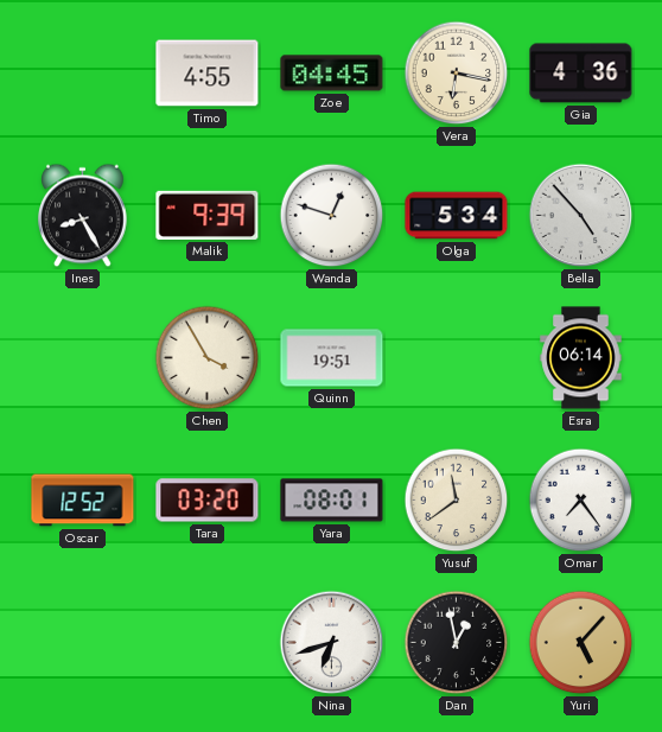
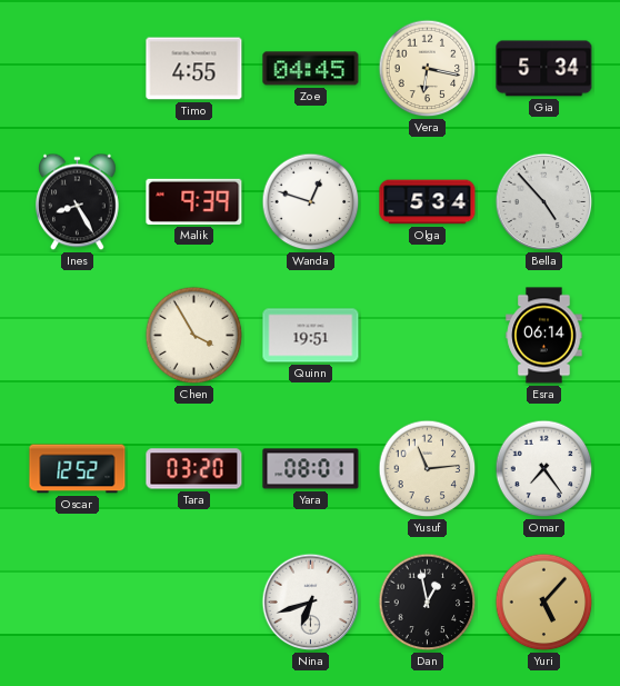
Gia: 4:36 -> 5:34 (544, 69)
Yusuf: 11:39 -> 11:14 (428, 469)
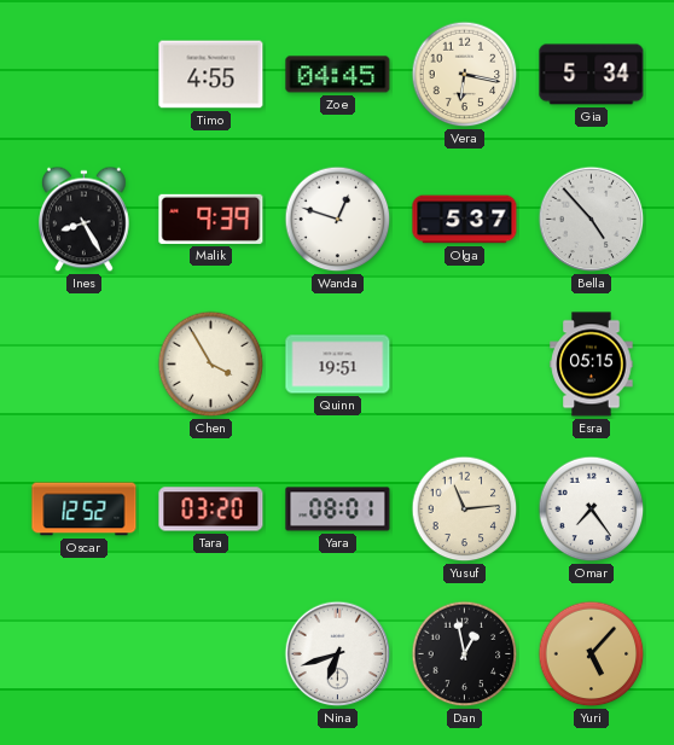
Olga: 5:34 -> 5:37 (465, 220)
Esra: 06:14 -> 05:15 (592, 365)
